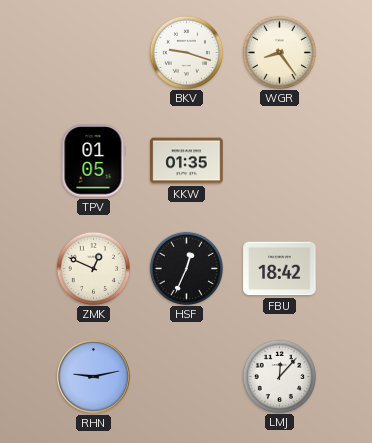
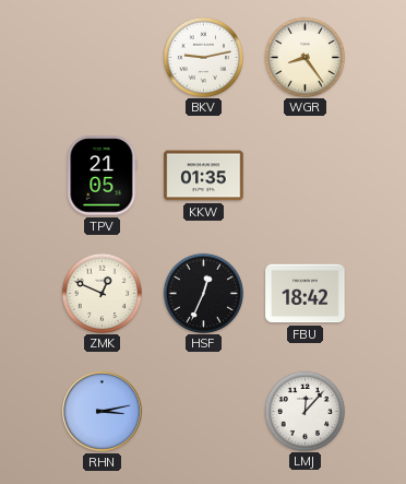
BKV: 9:18 -> 9:13 (203, 57)
TPV: 01:05 -> 21:05 (103, 176)
RHN: 9:13 -> 3:13 (103, 412)
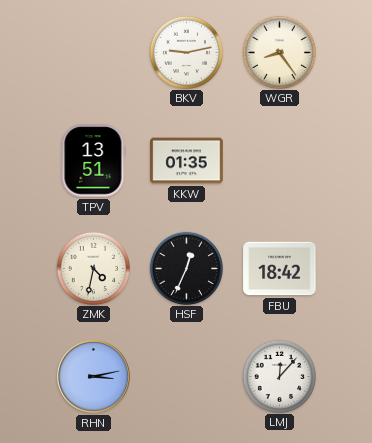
TPV: 21:05 -> 13:51 (94, 161)
ZMK: 12:49 -> 4:32 (93, 268)
